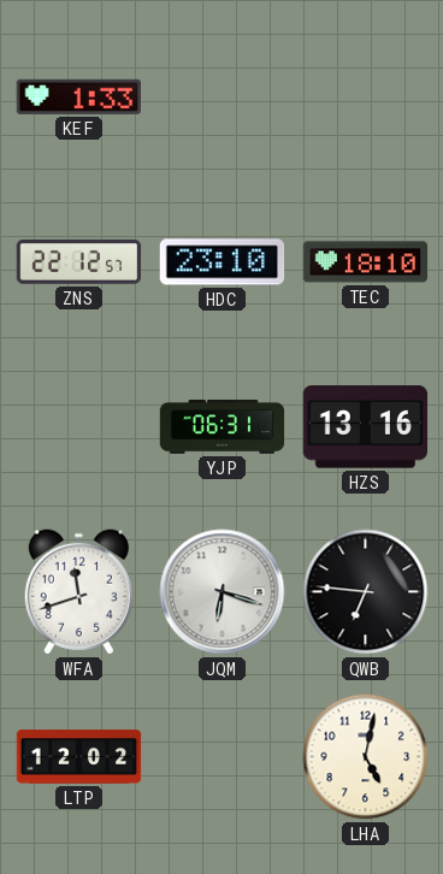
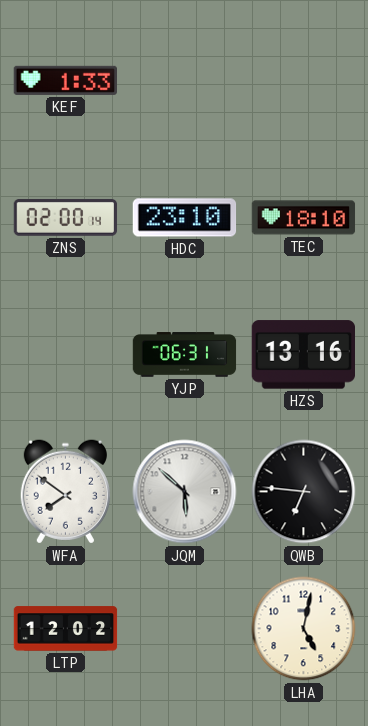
ZNS: 22:12 -> 02:00 (66, 218)
WFA: 11:42 -> 7:51 (65, 492)
JQM: 6:18 -> 5:52 (185, 492)
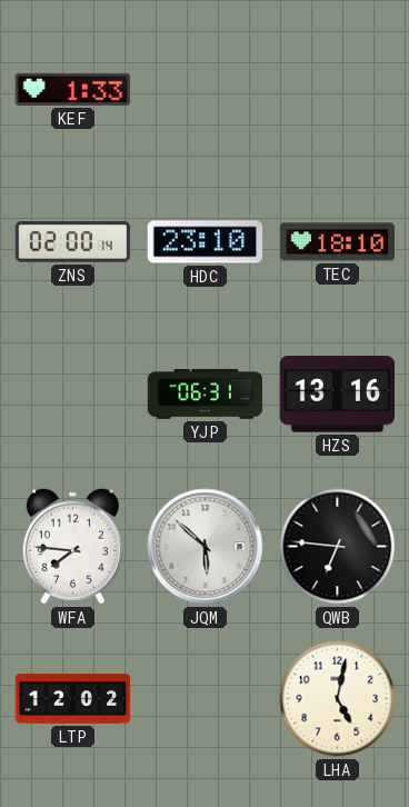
WFA: 7:51 -> 7:46 (72, 547)
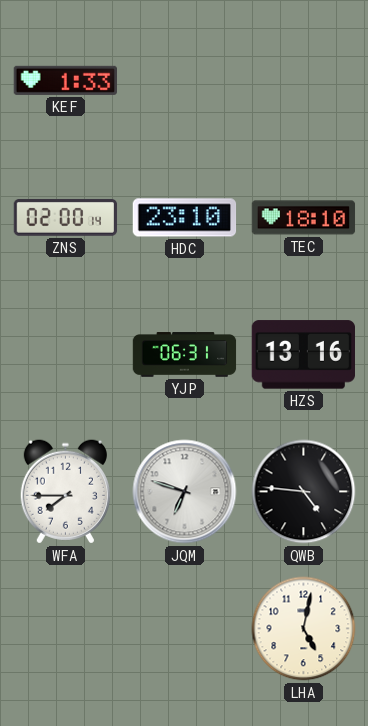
WFA: 7:46 -> 7:45 (65, 492)
JQM: 5:52 -> 6:48 (185, 492)
QWB: 6:46 -> 4:46 (304, 492)
LTP: 12:02 -> none (73, 699)
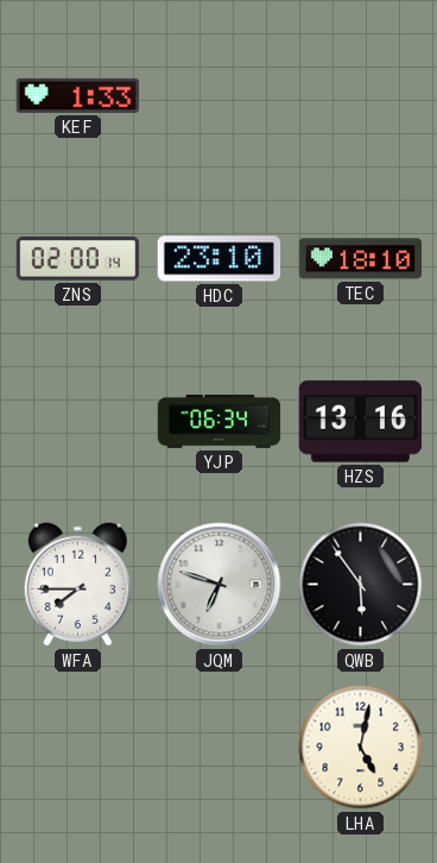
YJP: 06:31 -> 06:34 (220, 422)
QWB: 4:46 -> 5:54 (361, 585)
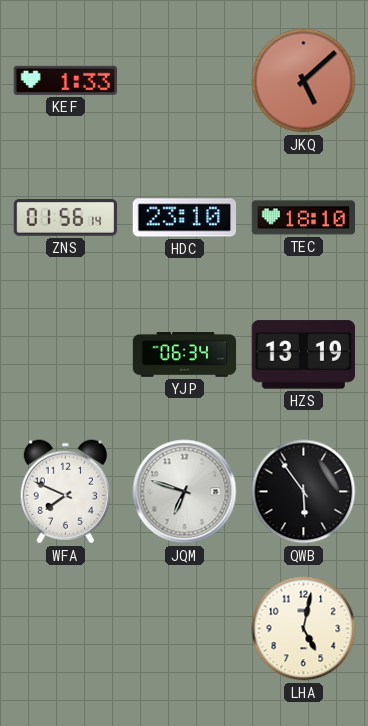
JKQ: none -> 5:08 (304, 81)
ZNS: 02:00 -> 01:56 (66, 218)
HZS: 13:16 -> 13:19 (303, 355)
WFA: 7:45 -> 7:49 (65, 492)
